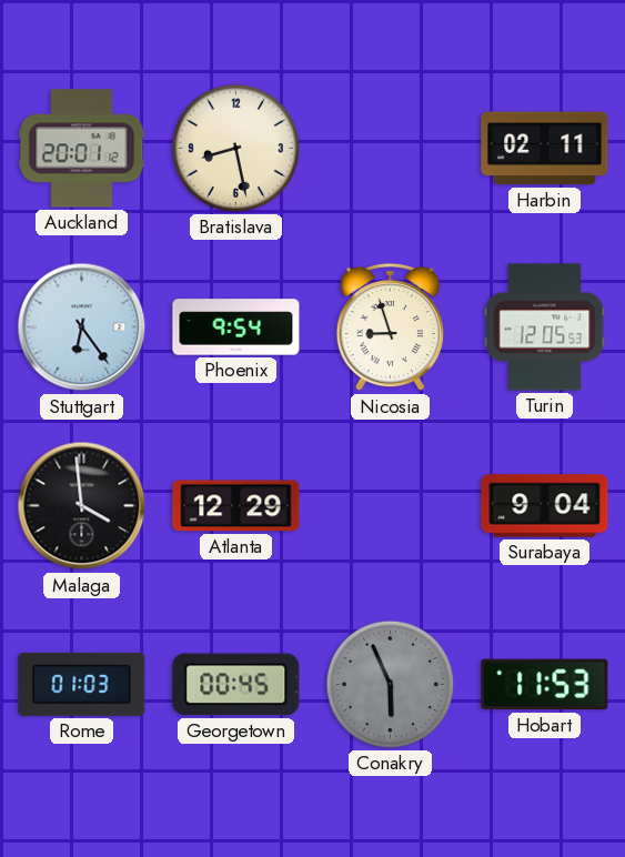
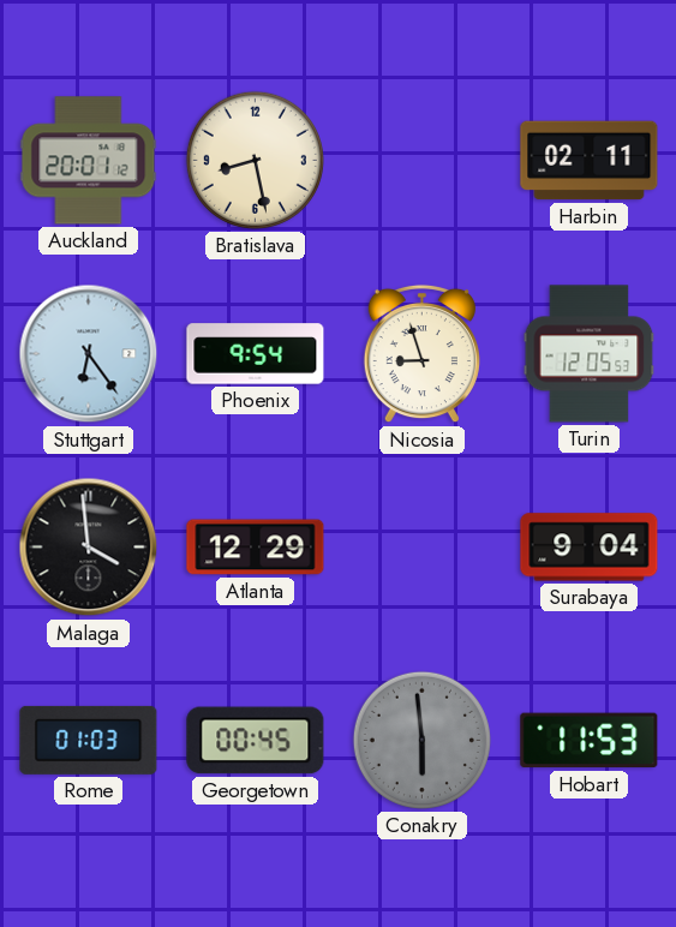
Conakry: 5:56 -> 5:59 (421, 740)
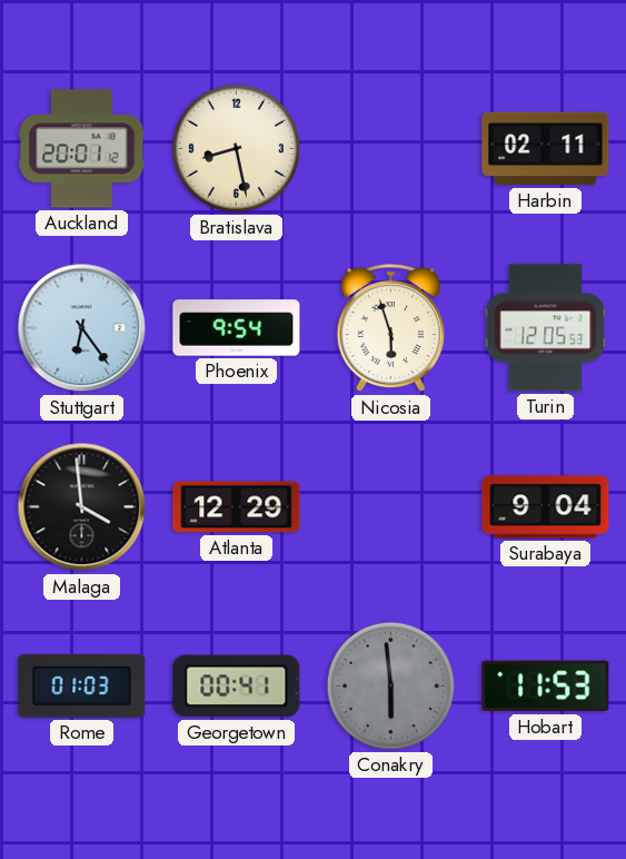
Nicosia: 8:57 -> 5:57 (390, 328)
Georgetown: 00:45 -> 00:41 (237, 687)
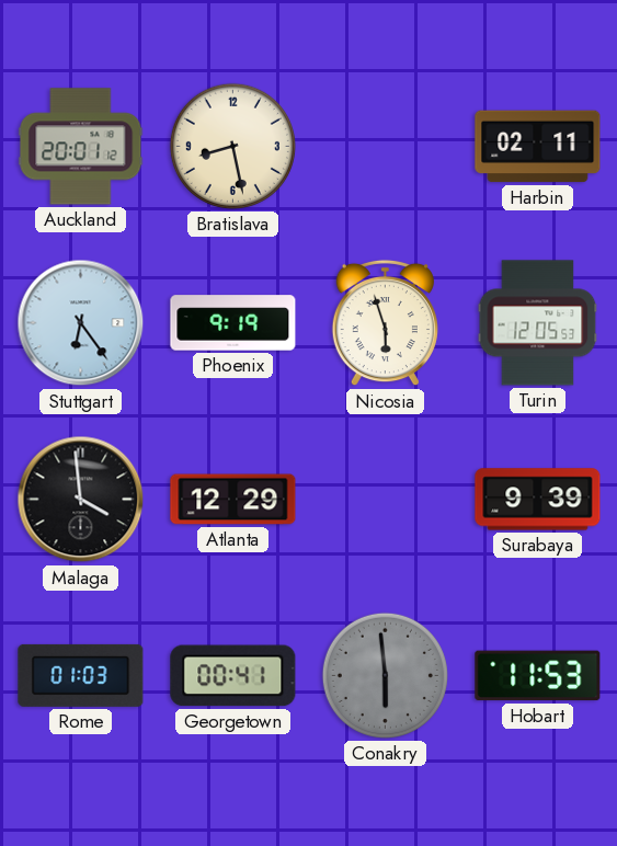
Phoenix: 9:54 -> 9:19 (233, 323)
Surabaya: 9:04 -> 9:39 (538, 500)
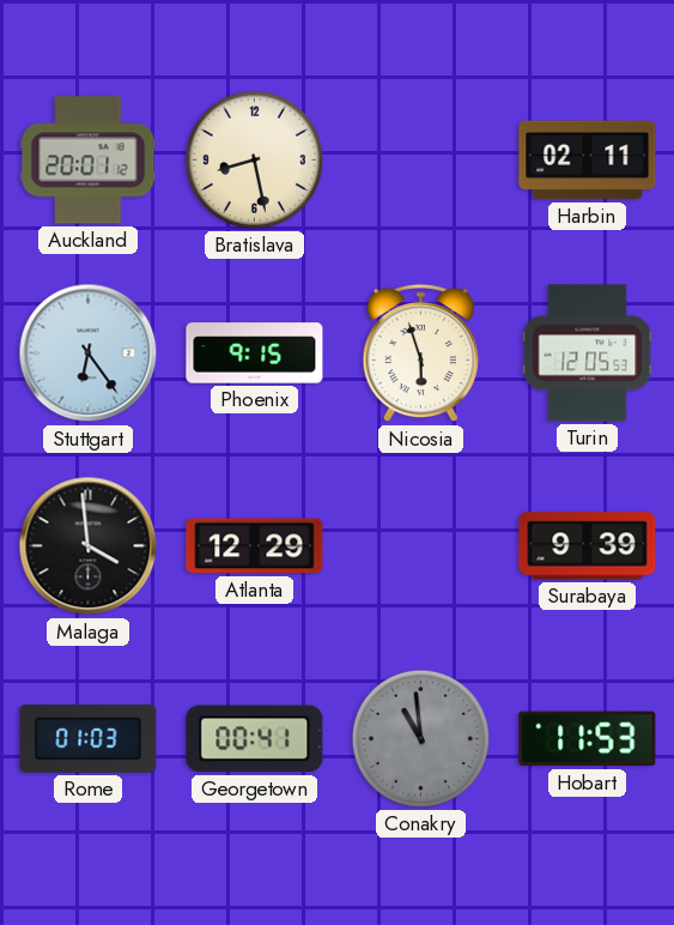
Phoenix: 9:19 -> 9:15 (255, 353)
Conakry: 5:59 -> 10:59 (420, 738)
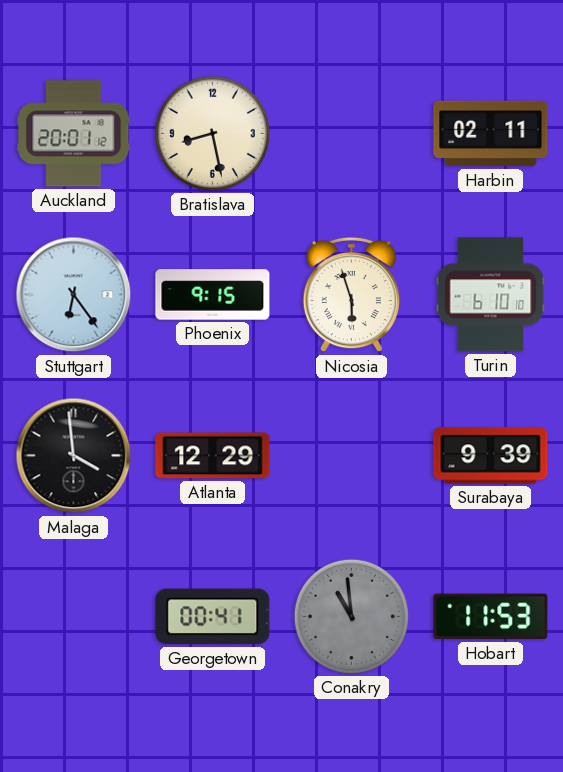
Turin: 12:05 -> 6:10 (491, 295)
Rome: 01:03 -> none (89, 738)
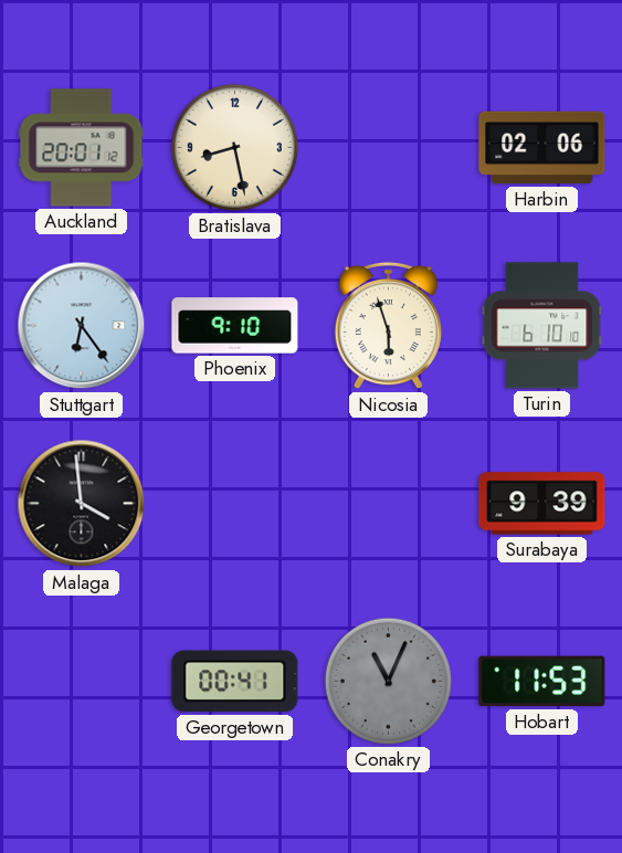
Harbin: 02:11 -> 02:06 (542, 148)
Phoenix: 9:15 -> 9:10 (235, 326)
Atlanta: 12:29 -> none (213, 456)
Conakry: 10:59 -> 11:04 (388, 681)
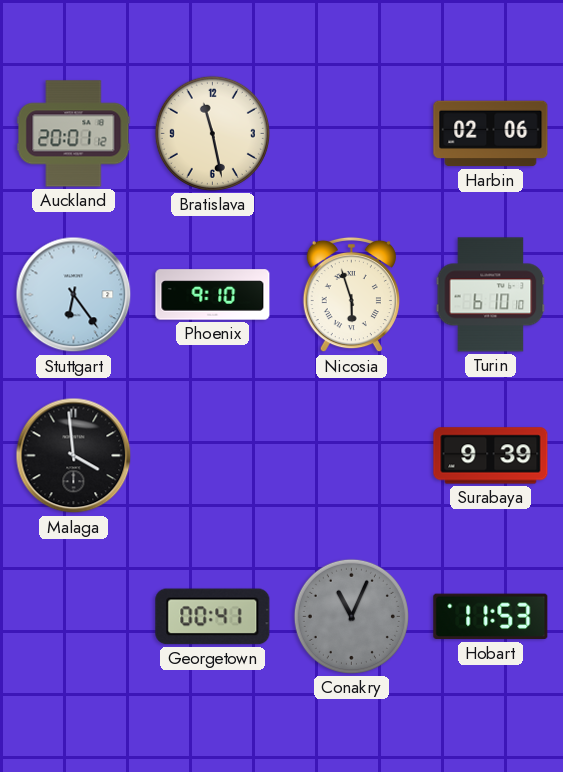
Bratislava: 8:28 -> 11:28 (212, 133)
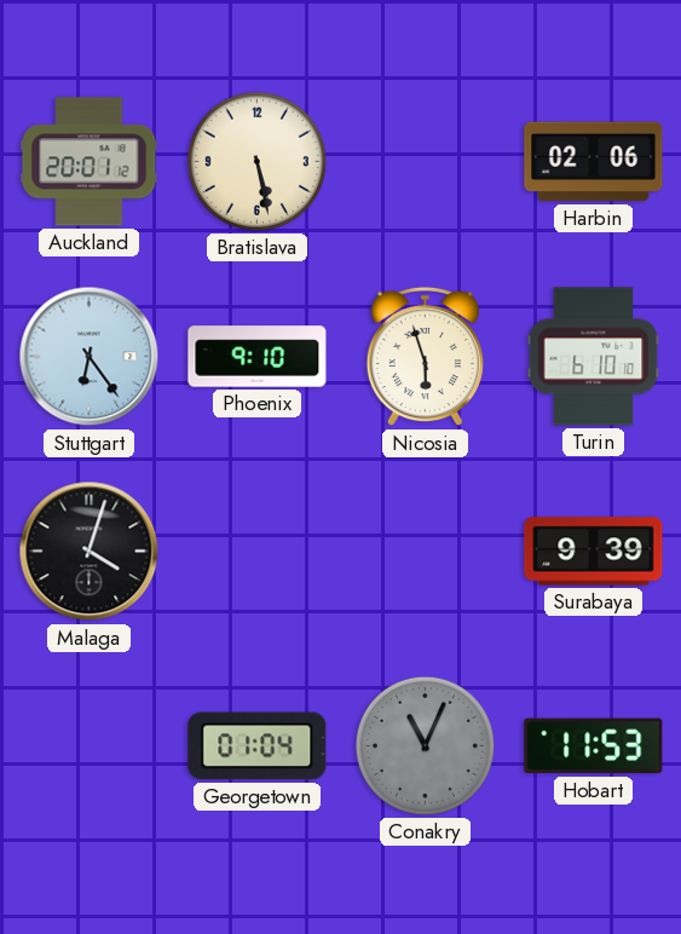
Bratislava: 11:28 -> 5:28 (256, 161)
Malaga: 3:59 -> 4:03 (90, 552)
Georgetown: 00:41 -> 01:04 (258, 746)
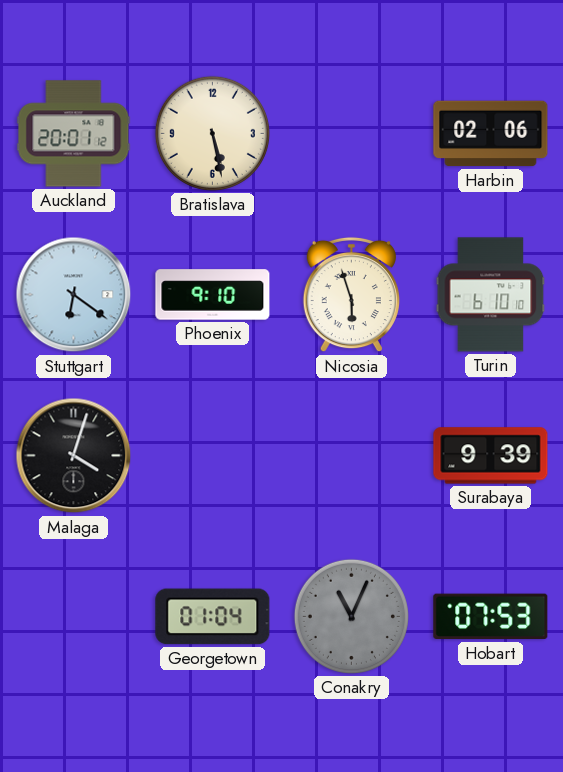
Stuttgart: 6:24 -> 6:21 (74, 295)
Hobart: 11:53 -> 07:53 (491, 617)
